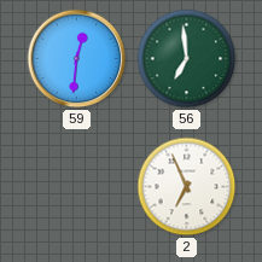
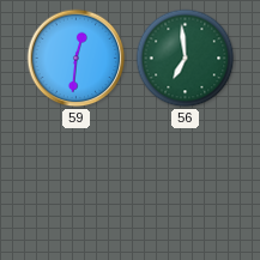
2: 6:56 -> none (187, 187)
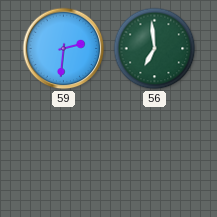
59: 12:31 -> 2:31 (64, 49)
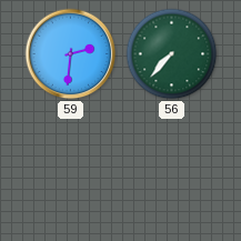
56: 6:59 -> 7:37 (172, 54)
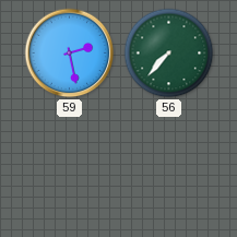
59: 2:31 -> 2:28 (70, 54)
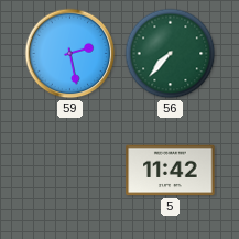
5: none -> 11:42 (171, 171)
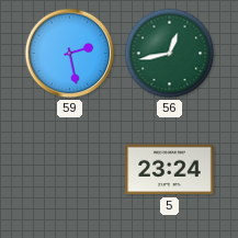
56: 7:37 -> 12:43 (170, 54)
5: 11:42 -> 23:24 (170, 170)
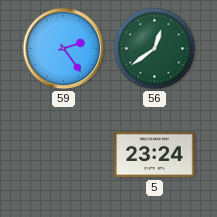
59: 2:28 -> 2:24 (64, 49)
56: 12:43 -> 12:39 (155, 49)
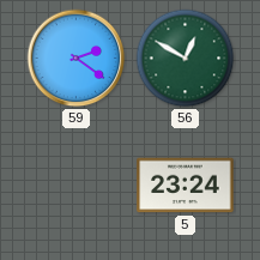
59: 2:24 -> 2:21 (77, 59)
56: 12:39 -> 12:50 (186, 59)
